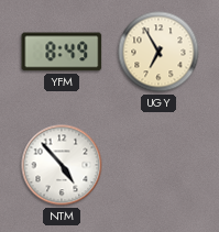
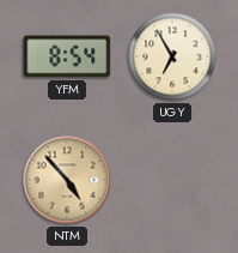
YFM: 8:49 -> 8:54 (67, 56)
NTM dial: white -> champagne (67, 180)
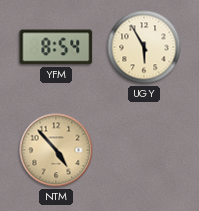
UGY: 6:55 -> 5:55 (144, 47)
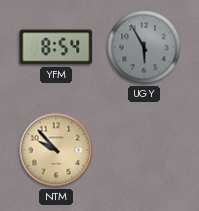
UGY dial: cream -> grey (144, 47)
NTM: 4:53 -> 9:53 (56, 150)
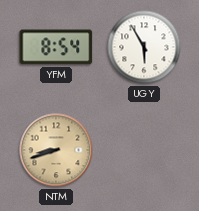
UGY dial: grey -> white (144, 47)
NTM: 9:53 -> 8:42 (56, 150)
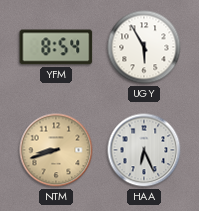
HAA: none -> 6:26 (144, 150)
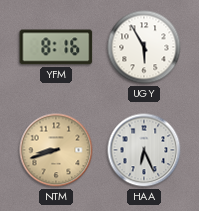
YFM: 8:54 -> 8:16 (56, 47)
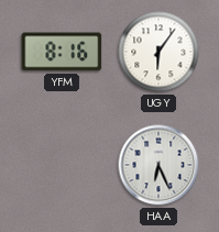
UGY: 5:55 -> 6:06 (158, 52)
NTM: 8:42 -> none (56, 150)
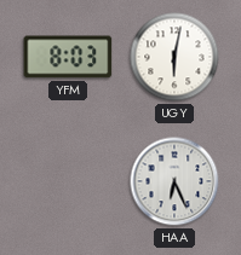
YFM: 8:16 -> 8:03 (68, 57)
UGY: 6:06 -> 6:02 (174, 57)
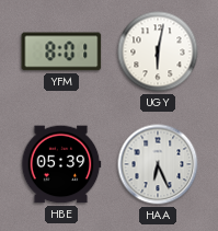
YFM: 8:03 -> 8:01 (61, 51)
HBE: none -> 05:39 (61, 164)
